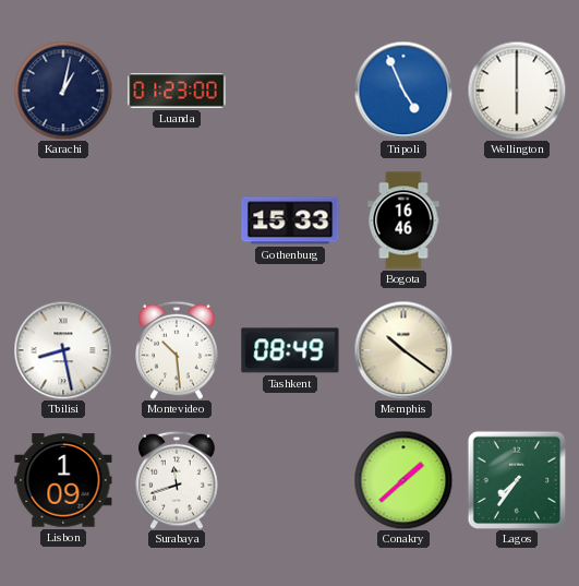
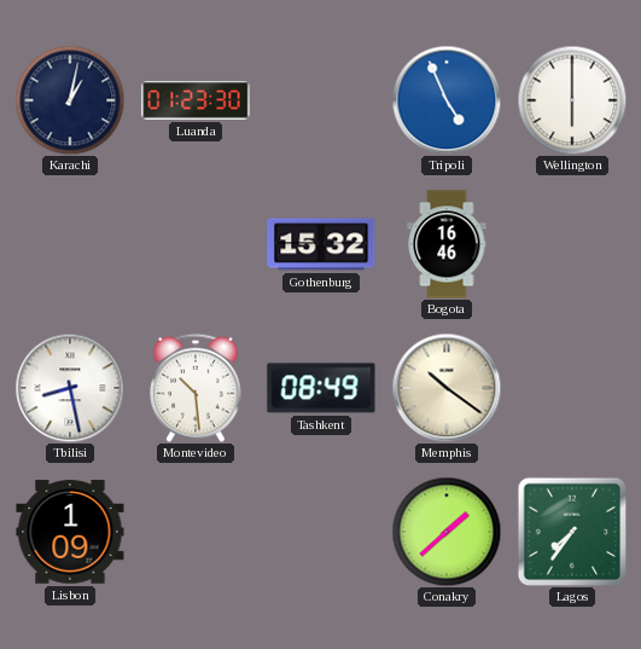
Luanda: 01:23:00 -> 01:23:30 (196, 102)
Gothenburg: 15:33 -> 15:32 (321, 244)
Surabaya: 11:42 -> none (178, 480)
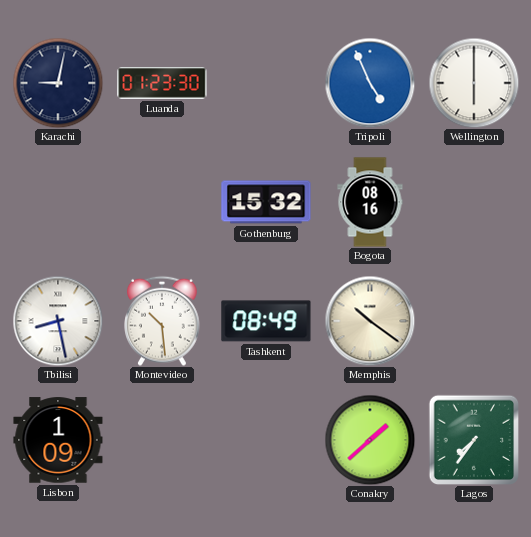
Karachi: 1:02 -> 9:02 (58, 83)
Bogota: 16:46 -> 08:16 (370, 202)
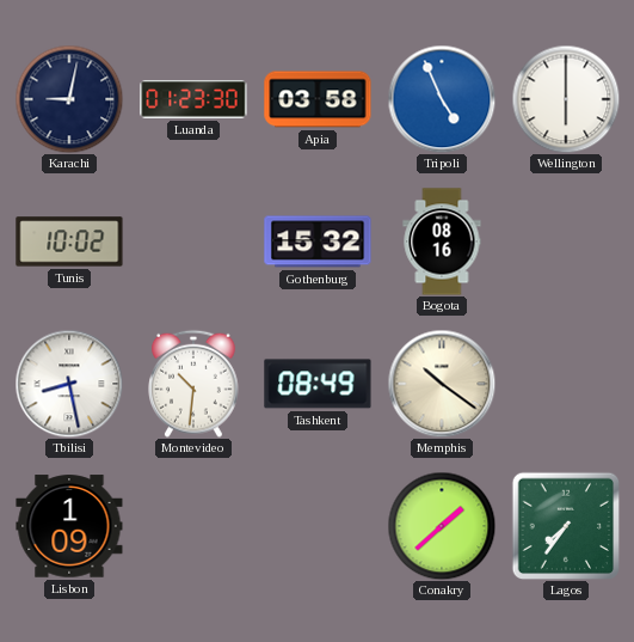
Apia: none -> 03:58 (318, 99)
Tunis: none -> 10:02 (69, 241)
Montevideo: 10:29 -> 10:31 (195, 384)
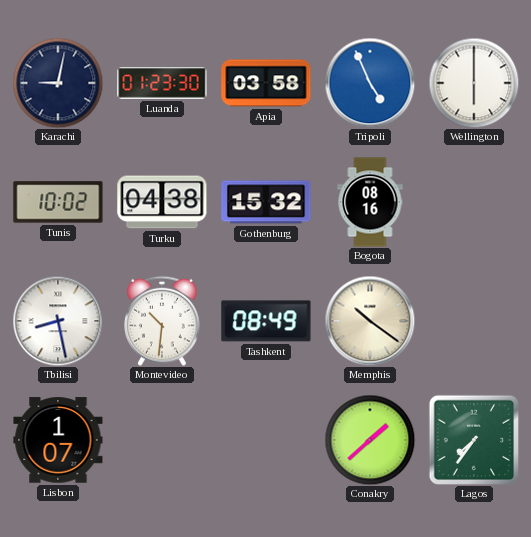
Turku: none -> 04:38 (162, 202)
Lisbon: 1:09 -> 1:07 (58, 440)
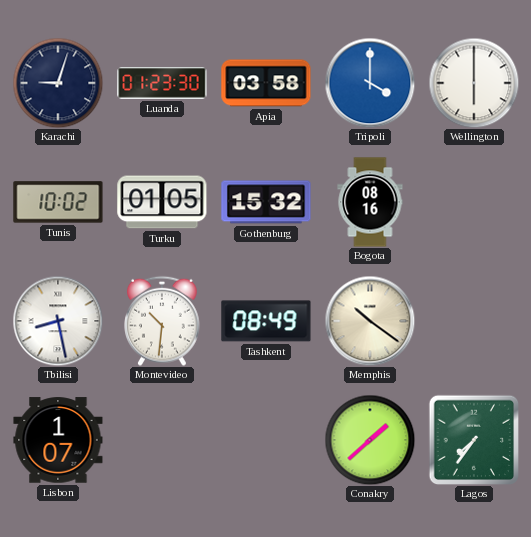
Karachi: 9:02 -> 9:03 (58, 83)
Tripoli: 4:56 -> 4:00 (370, 83)
Turku: 04:38 -> 01:05 (162, 202)
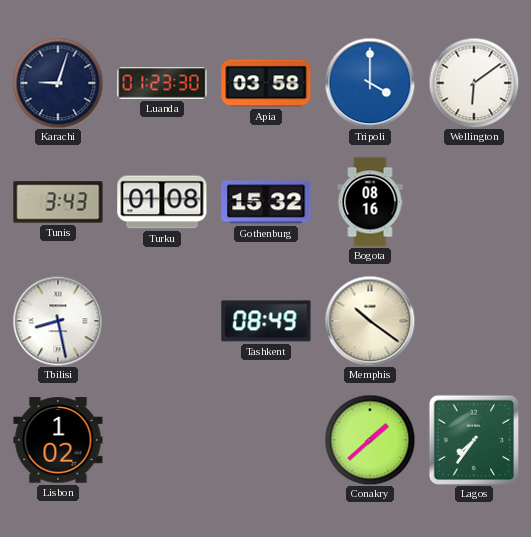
Wellington: 6:00 -> 6:09 (474, 83)
Tunis: 10:02 -> 3:43 (58, 202)
Turku: 01:05 -> 01:08 (162, 202)
Montevideo: 10:31 -> none (163, 321)
Lisbon: 1:07 -> 1:02 (58, 440)
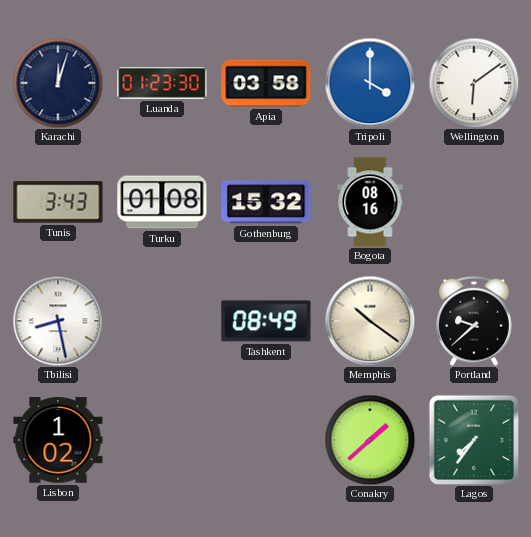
Karachi: 9:03 -> 12:03 (58, 83)
Portland: none -> 9:38 (475, 321)
